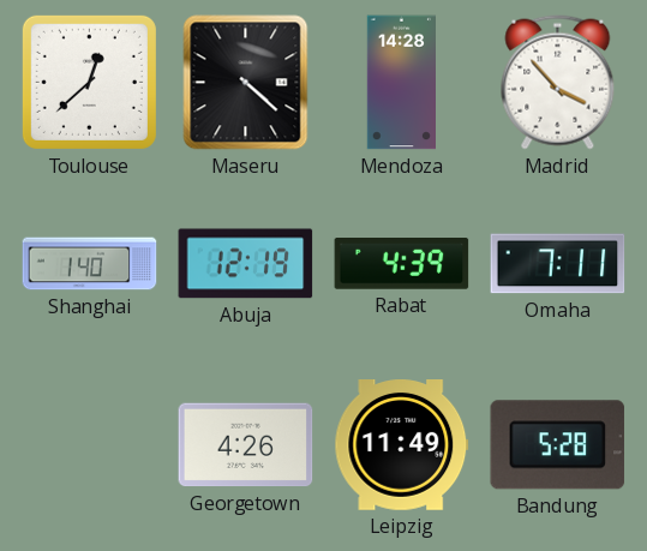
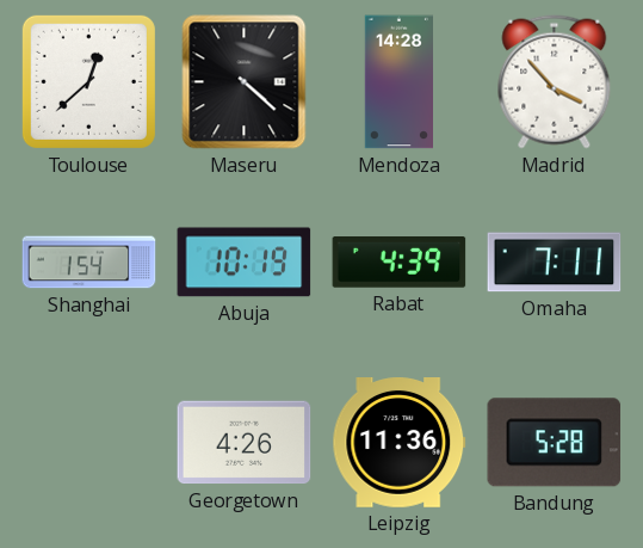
Shanghai: 1:40 -> 1:54 (89, 263)
Abuja: 12:19 -> 10:19 (245, 263)
Leipzig: 11:49 -> 11:36 (400, 443)
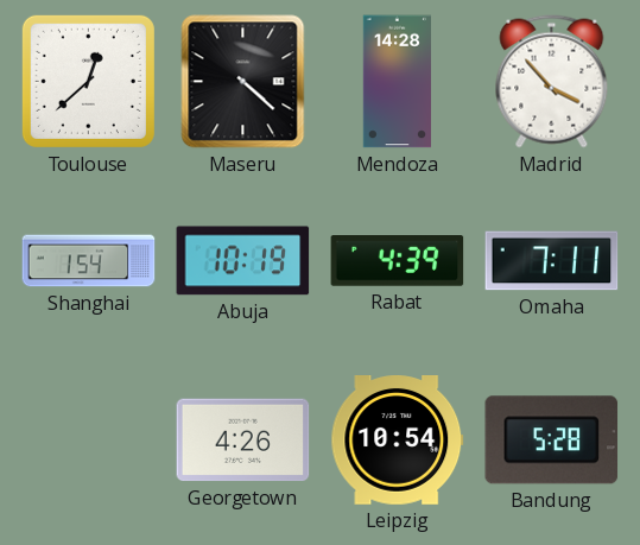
Leipzig: 11:36 -> 10:54 (398, 441)
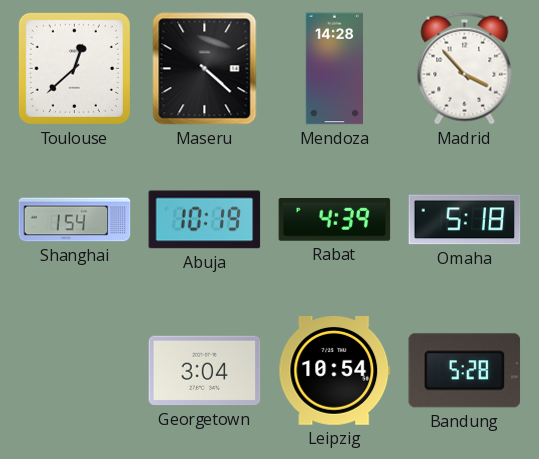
Omaha: 7:11 -> 5:18 (465, 220)
Georgetown: 4:26 -> 3:04 (205, 371)
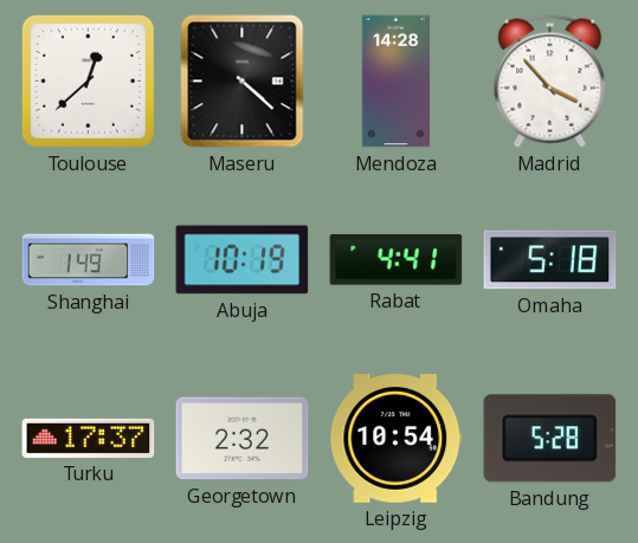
Shanghai: 1:54 -> 1:49 (89, 260)
Rabat: 4:39 -> 4:41 (397, 260)
Turku: none -> 17:37 (89, 438)
Georgetown: 3:04 -> 2:32 (243, 439)
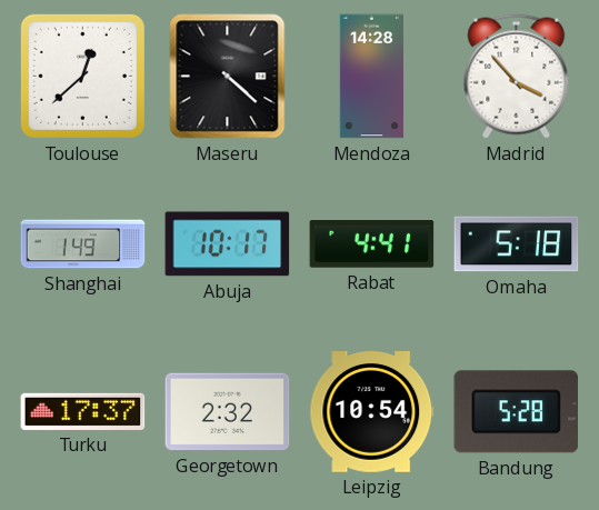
Abuja: 10:19 -> 10:17 (228, 244)
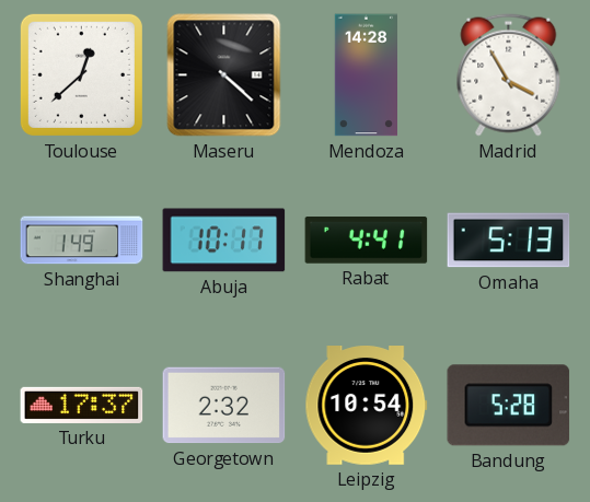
Madrid: 3:53 -> 3:55 (509, 75)
Omaha: 5:18 -> 5:13 (509, 241)
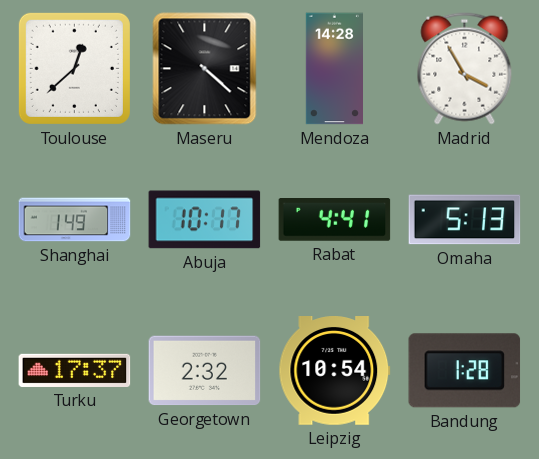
Bandung: 5:28 -> 1:28 (465, 371)
